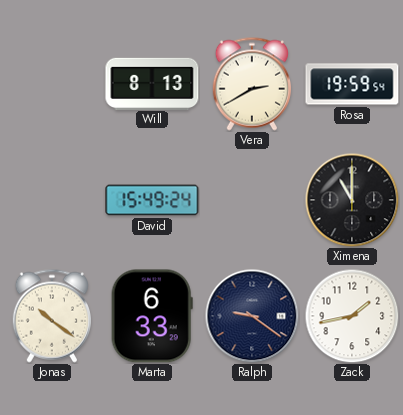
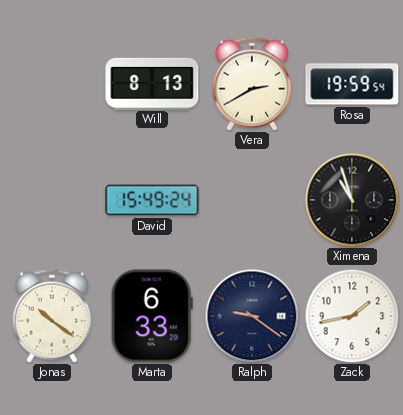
Ximena: 11:00 -> 10:57 (352, 200)
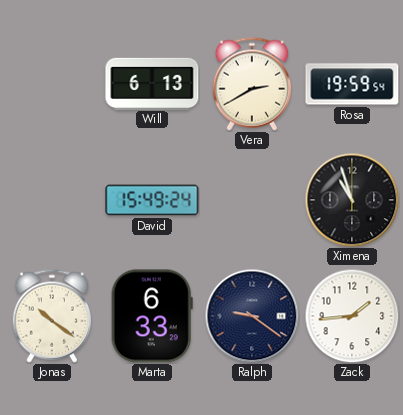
Will: 8:13 -> 6:13 (152, 83)
Zack: 1:43 -> 1:44 (352, 316)
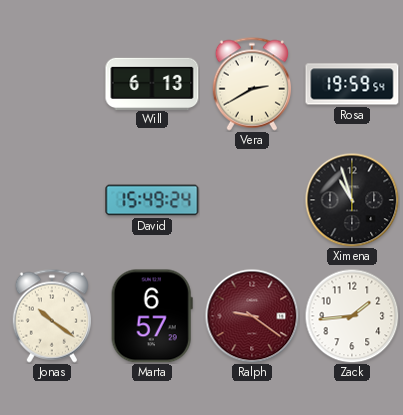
Marta: 6:33 -> 6:57 (152, 316)
Ralph dial: navy -> burgundy (252, 316)
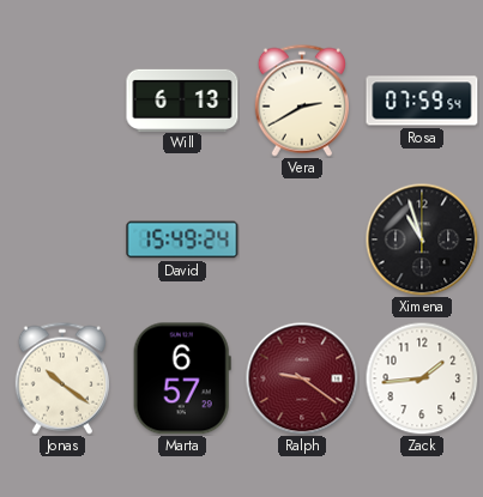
Rosa: 19:59 -> 07:59 (422, 101)
